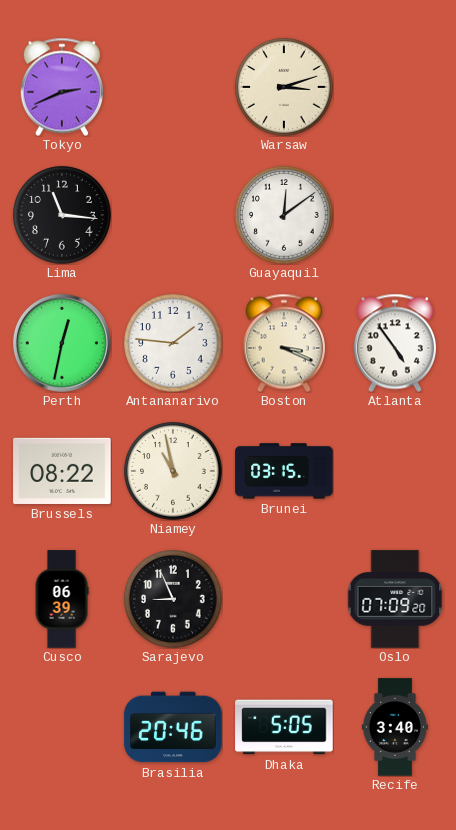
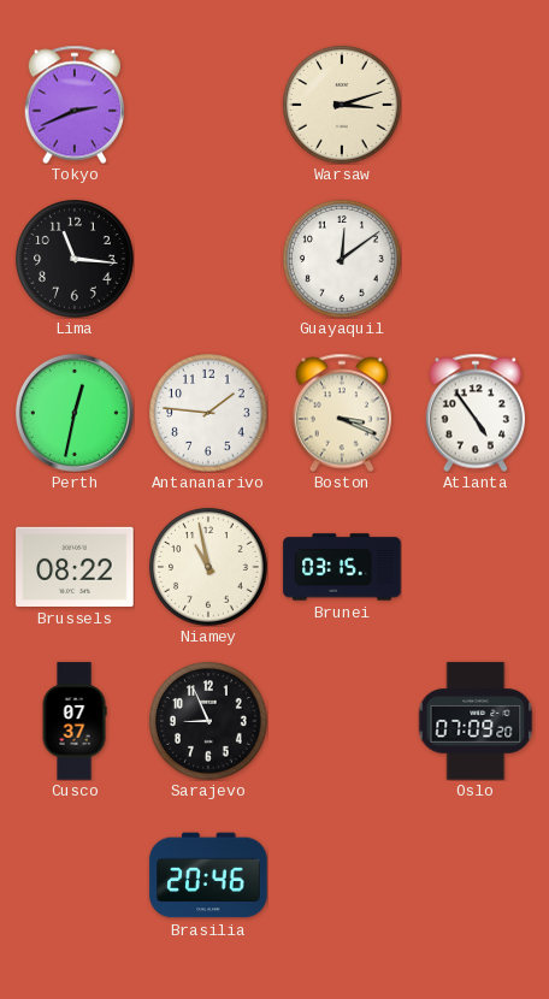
Cusco: 06:39 -> 07:37 (75, 721)
Dhaka: 5:05 -> none (284, 727)
Recife: 3:40 -> none (395, 727)
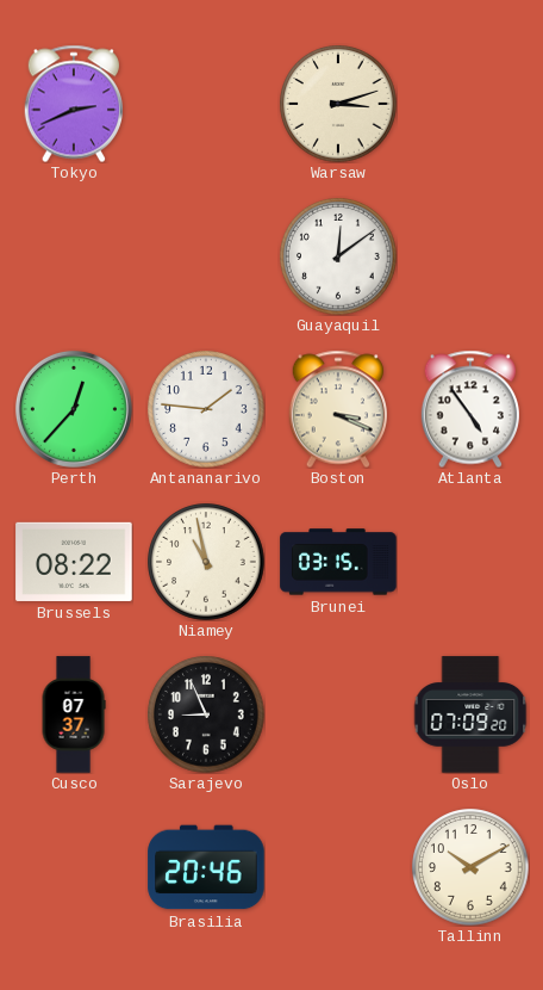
Lima: 11:16 -> none (75, 259)
Perth: 12:32 -> 12:37 (74, 409)
Tallinn: none -> 10:10 (470, 867)
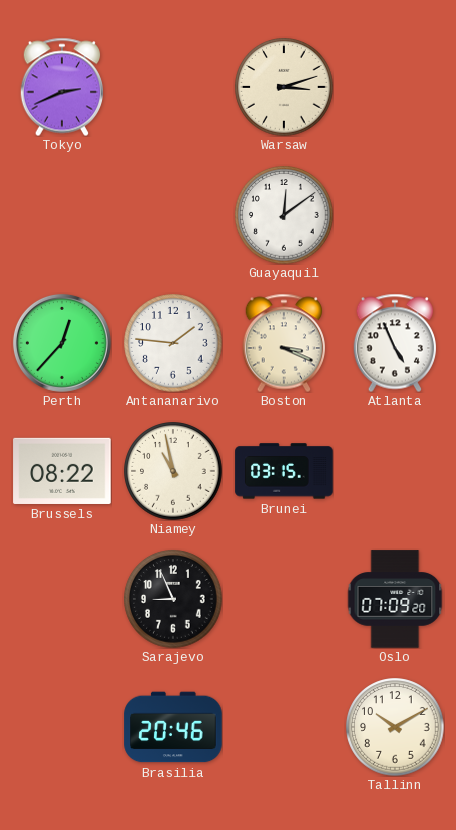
Atlanta: 4:54 -> 4:56 (394, 343)
Cusco: 07:37 -> none (74, 714)
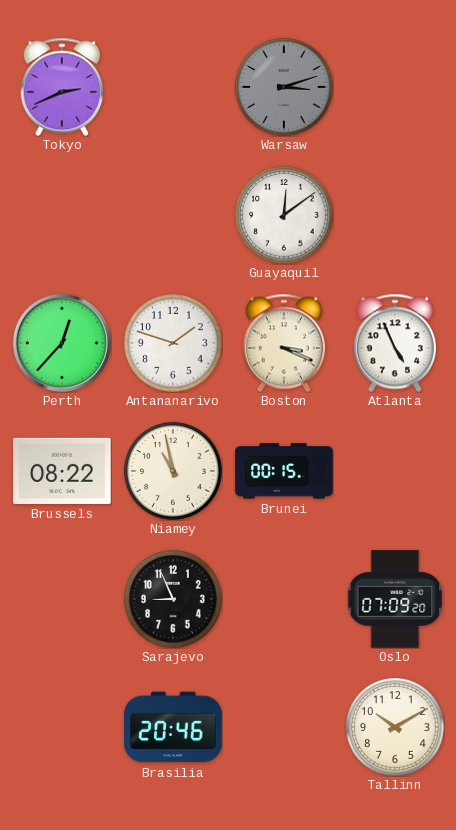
Warsaw dial: cream -> grey (284, 87)
Antananarivo: 1:46 -> 1:48 (173, 343)
Brunei: 03:15 -> 00:15 (284, 471)
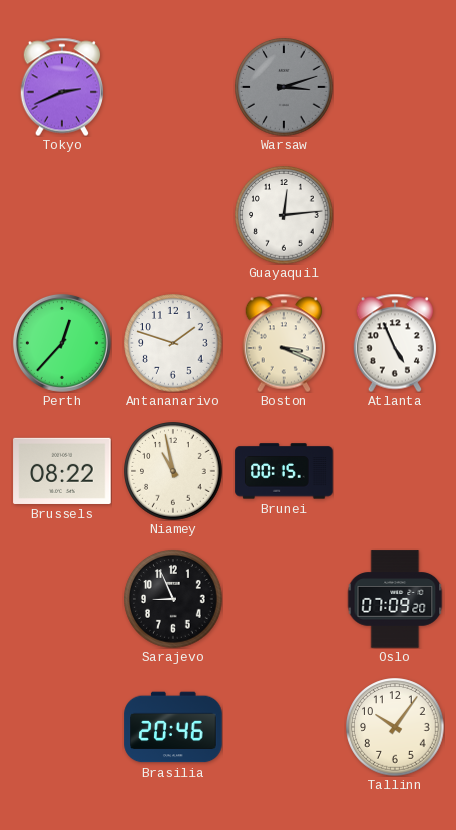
Guayaquil: 12:09 -> 12:14 (284, 215)
Tallinn: 10:10 -> 10:06 (395, 727)
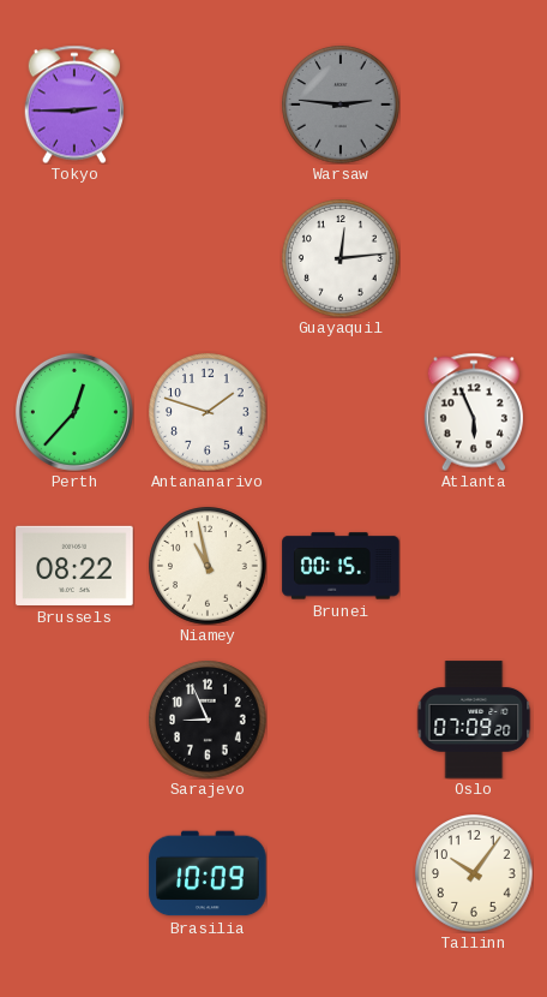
Tokyo: 2:41 -> 2:45 (73, 105)
Warsaw: 3:12 -> 2:46 (341, 105)
Boston: 3:19 -> none (283, 343)
Atlanta: 4:56 -> 5:56 (473, 412)
Brasilia: 20:46 -> 10:09 (208, 873)
